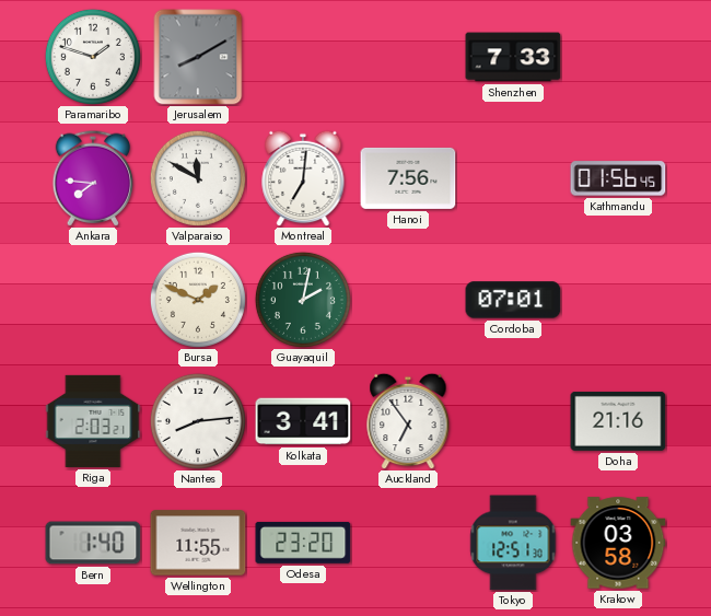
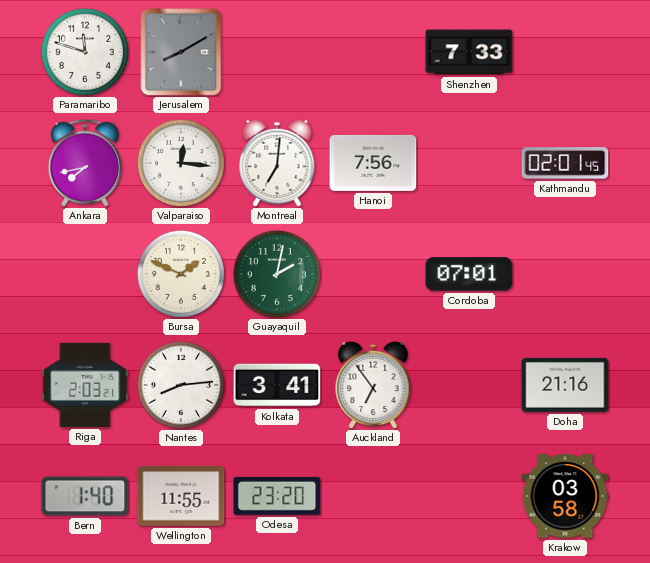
Paramaribo: 1:48 -> 11:48 (85, 52)
Ankara: 7:46 -> 7:43 (85, 163)
Valparaiso: 11:50 -> 12:16 (181, 163)
Kathmandu: 01:56 -> 02:01 (565, 163)
Tokyo: 12:51 -> none (513, 543)
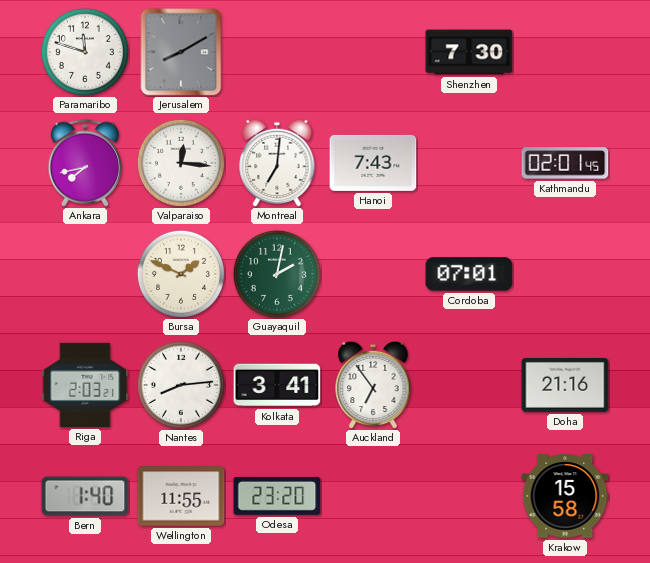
Shenzhen: 7:33 -> 7:30 (469, 52)
Hanoi: 7:56 -> 7:43 (373, 163)
Krakow: 03:58 -> 15:58 (565, 496)
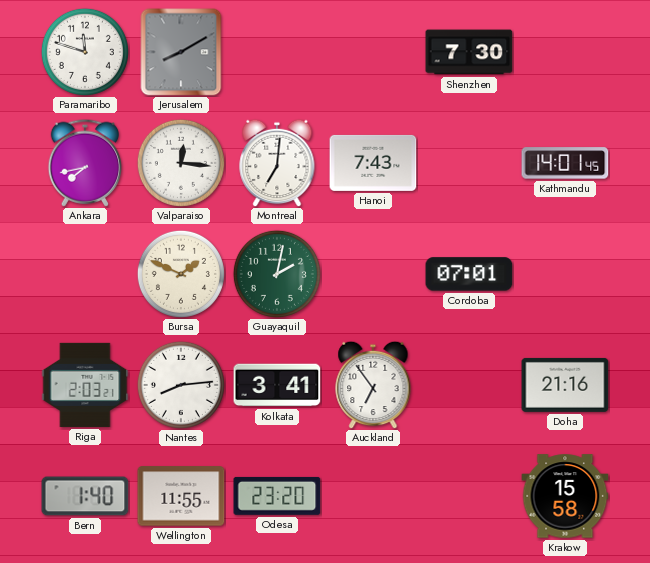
Kathmandu: 02:01 -> 14:01 (565, 163)
